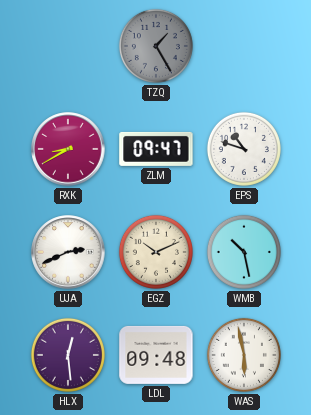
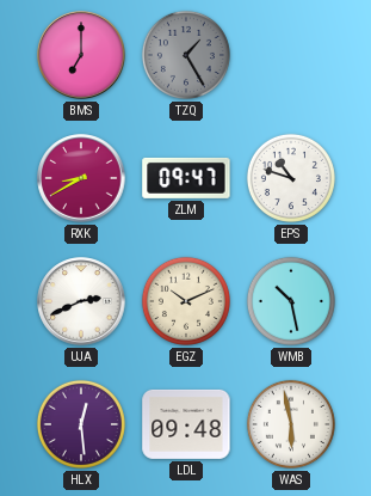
BMS: none -> 7:00 (81, 55)
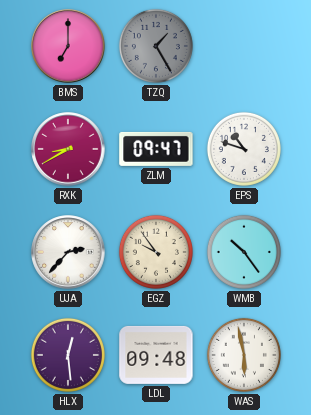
UJA: 2:41 -> 2:37 (68, 252)
EGZ: 10:11 -> 9:54 (156, 252)
WMB: 10:28 -> 10:24 (244, 252)
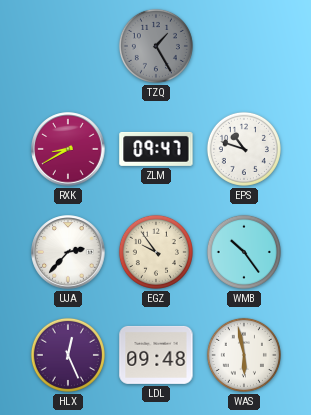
BMS: 7:00 -> none (68, 46)
HLX: 12:29 -> 12:26 (68, 355)
